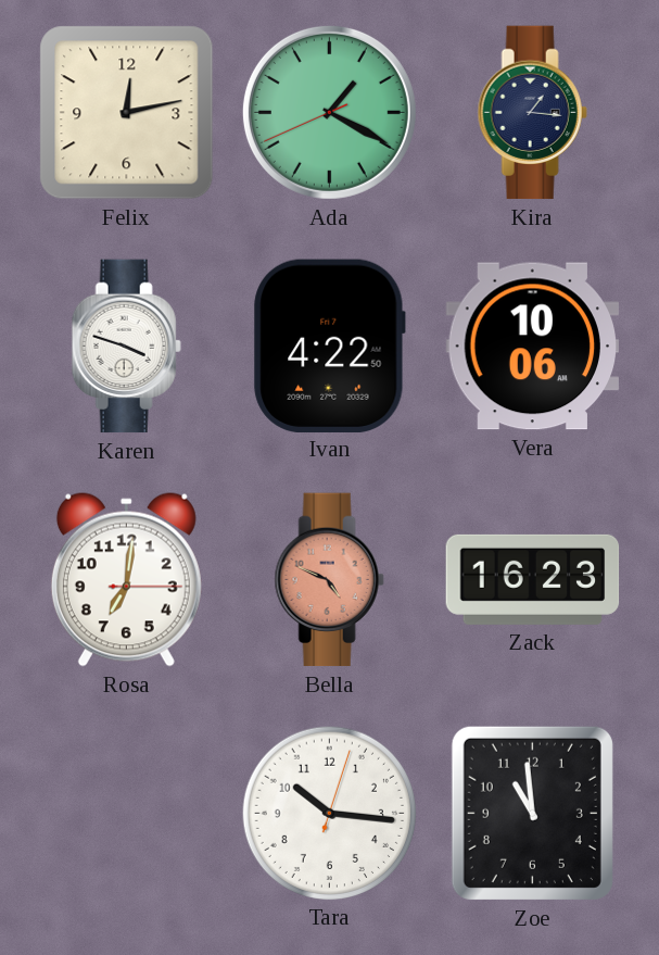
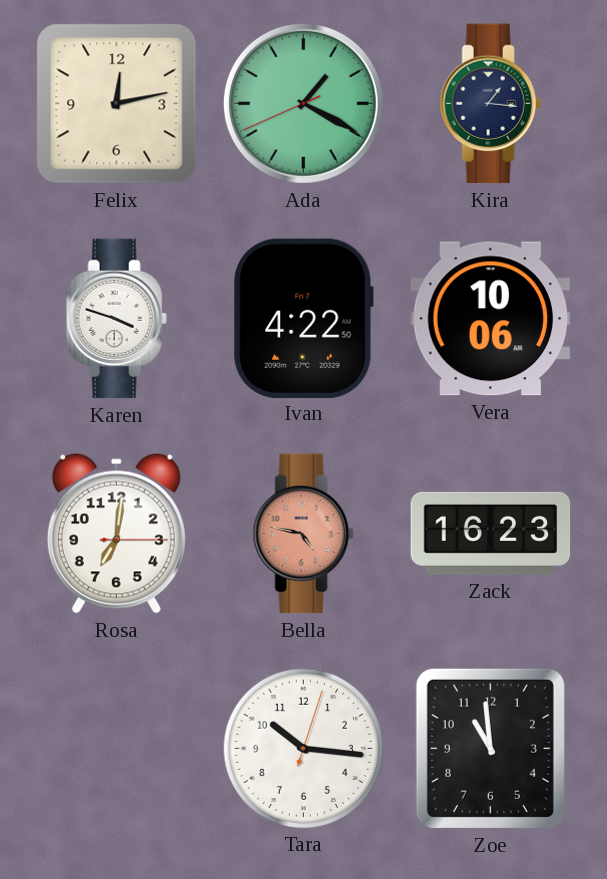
Bella: 4:49 -> 4:47 (303, 534)
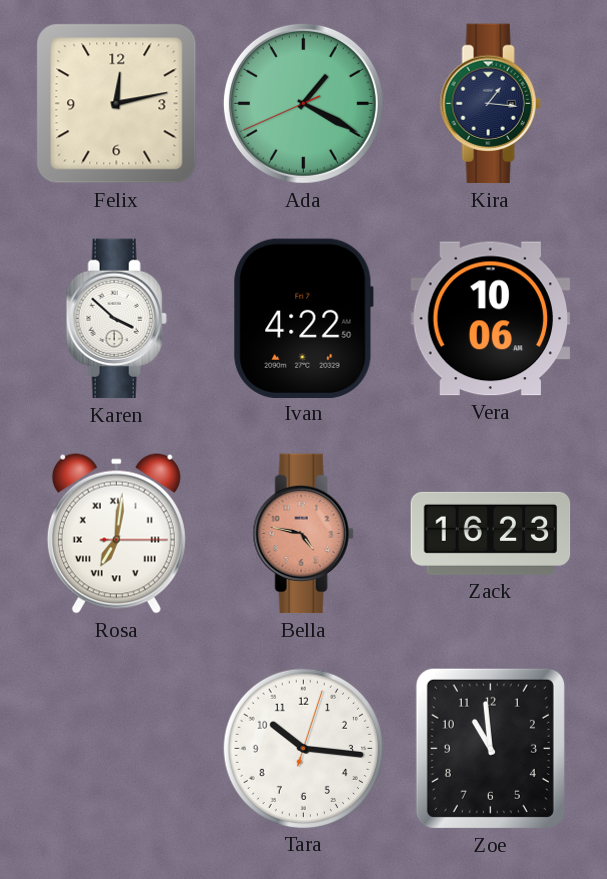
Karen: 3:48 -> 3:52 (116, 319)
Rosa numerals: Arabic -> Roman (116, 534)
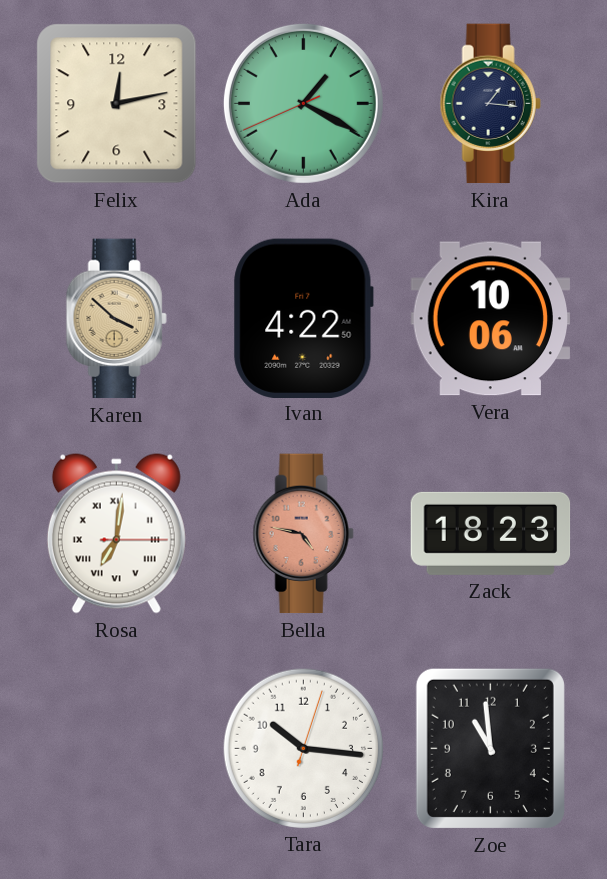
Karen dial: white -> champagne (116, 319)
Zack: 16:23 -> 18:23 (491, 533)
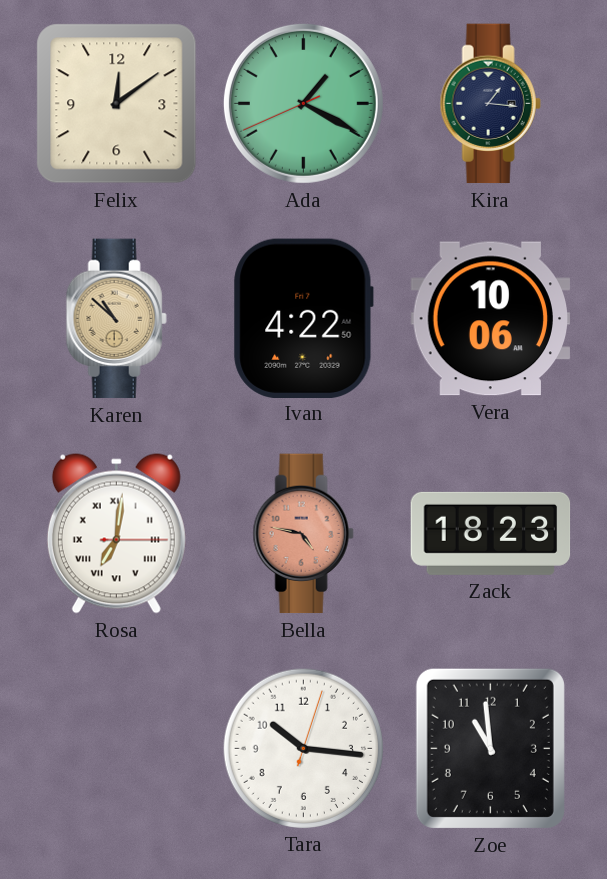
Felix: 12:13 -> 12:09 (117, 104)
Karen: 3:52 -> 10:52 (116, 319)
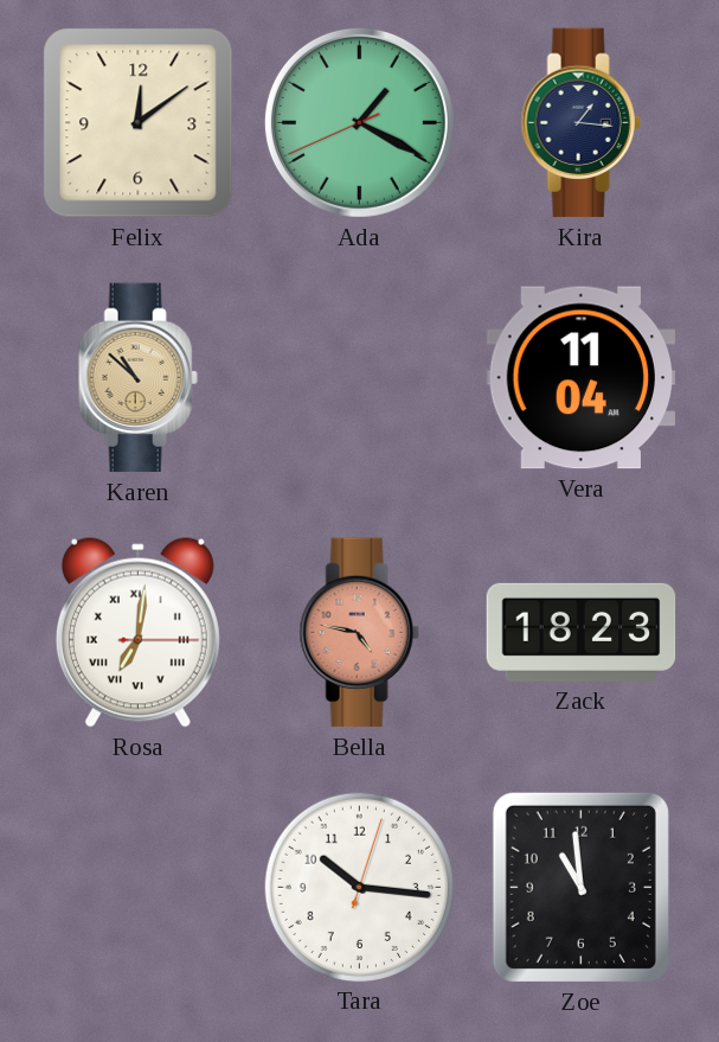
Ivan: 4:22 -> none (304, 318)
Vera: 10:06 -> 11:04 (582, 378)
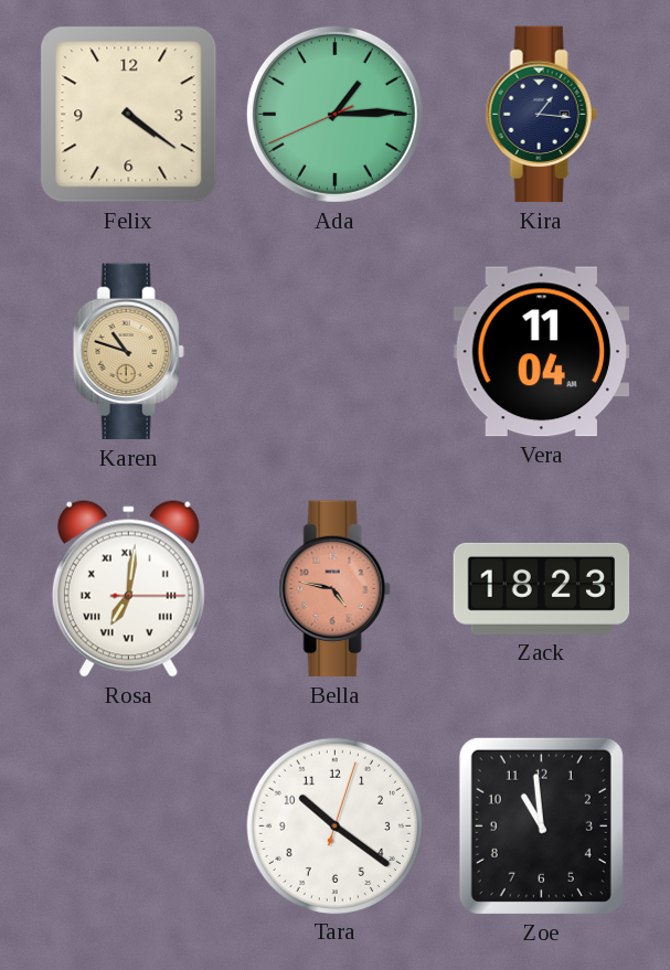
Felix: 12:09 -> 4:21 (129, 115)
Ada: 1:19 -> 1:14 (334, 114)
Karen: 10:52 -> 10:48 (128, 352)
Tara: 10:16 -> 10:21 (334, 825)
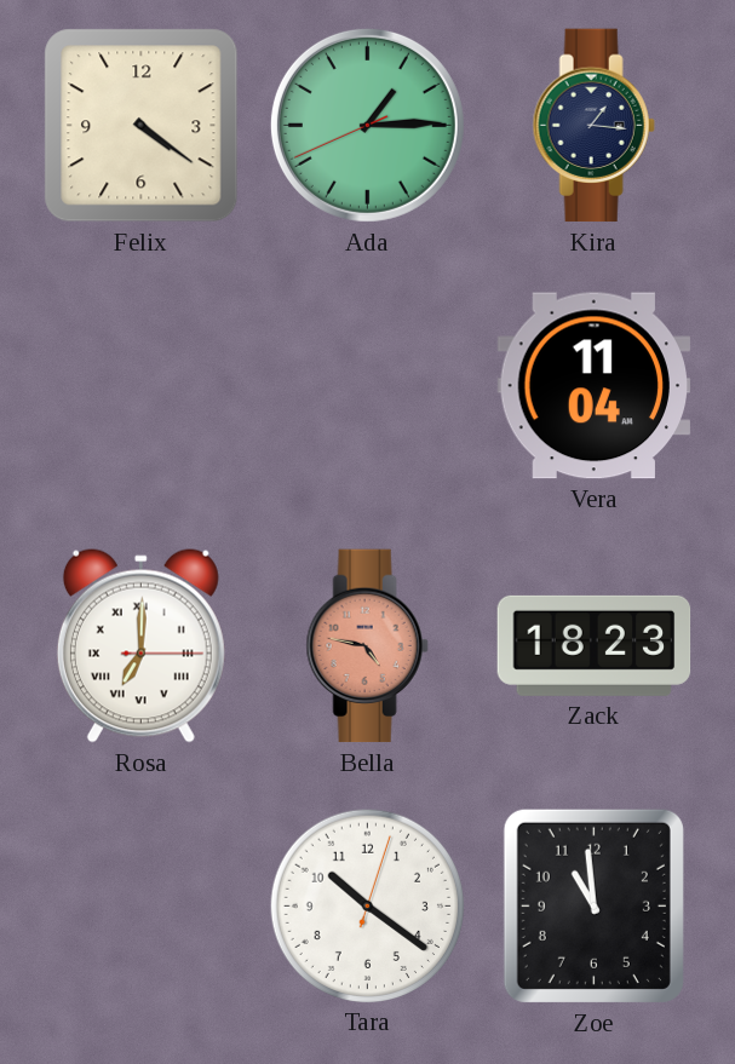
Karen: 10:48 -> none (128, 352)
Rosa: 7:01 -> 7:00 (140, 646)
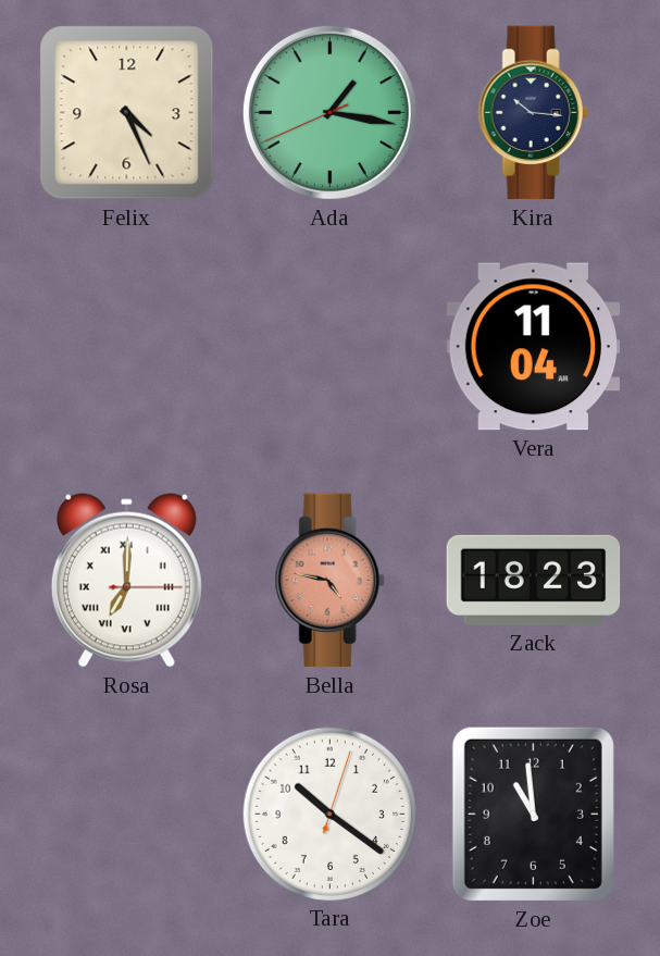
Felix: 4:21 -> 4:26 (127, 113)
Ada: 1:14 -> 1:16 (329, 112)
Kira: 1:16 -> 10:16 (533, 113)
